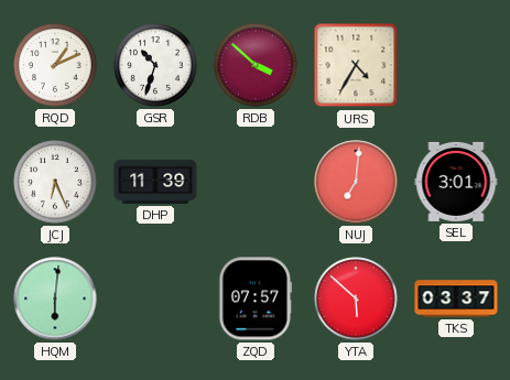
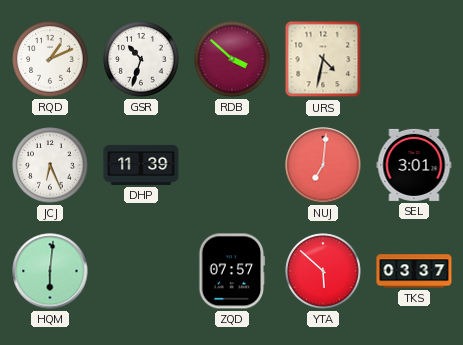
URS: 4:35 -> 4:32 (323, 59)
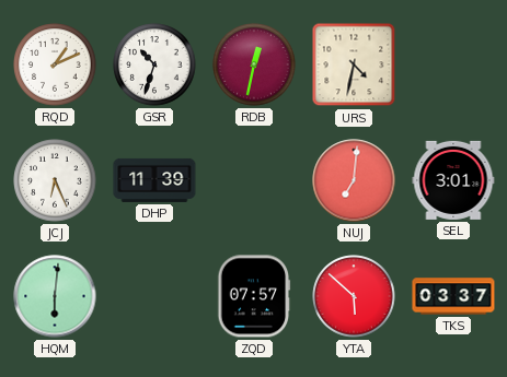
RDB: 3:52 -> 12:32 (254, 64)
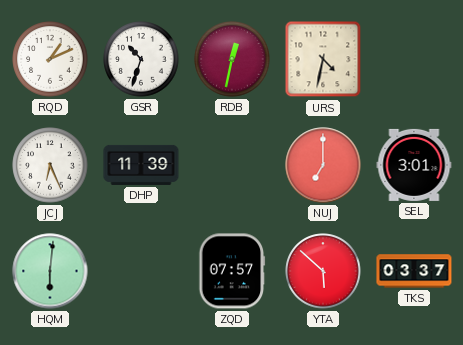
NUJ: 7:01 -> 7:00 (323, 165)
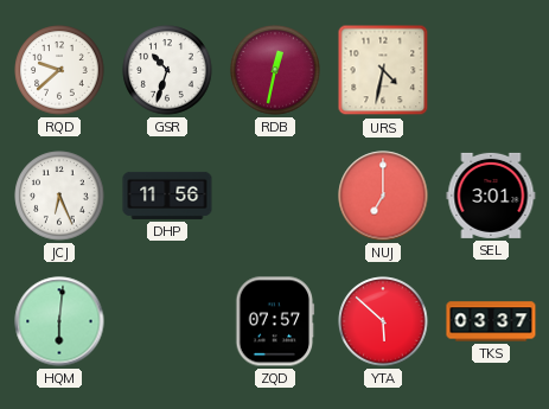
RQD: 1:11 -> 9:38 (59, 70)
DHP: 11:39 -> 11:56 (167, 196)
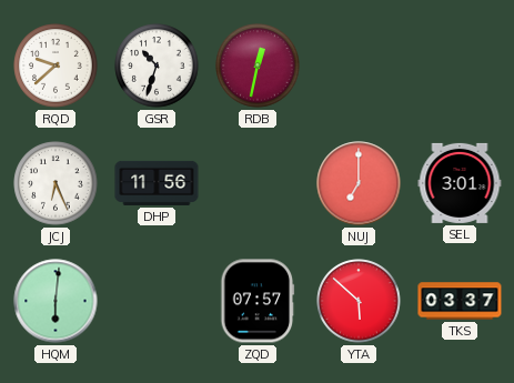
URS: 4:32 -> none (383, 70)
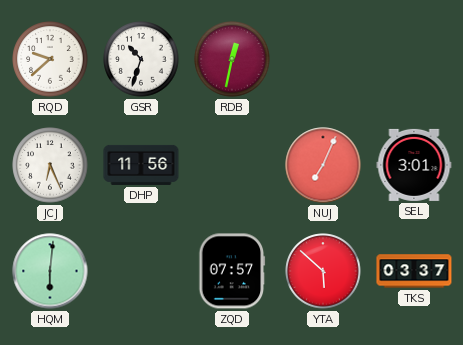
NUJ: 7:00 -> 7:04 (323, 165)
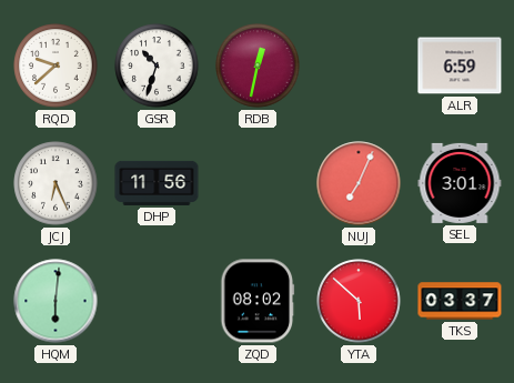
ALR: none -> 6:59 (460, 65)
ZQD: 07:57 -> 08:02 (258, 301)
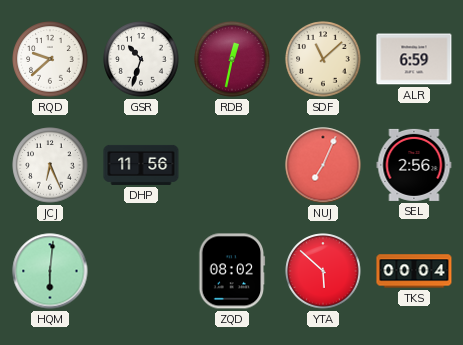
SDF: none -> 11:08 (323, 59)
SEL: 3:01 -> 2:56 (414, 165)
TKS: 03:37 -> 00:04 (414, 271)
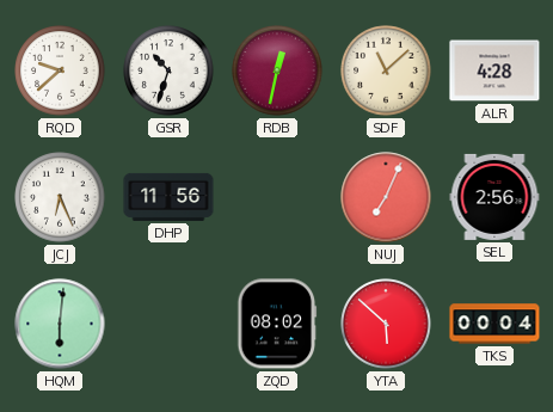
ALR: 6:59 -> 4:28 (494, 70)
